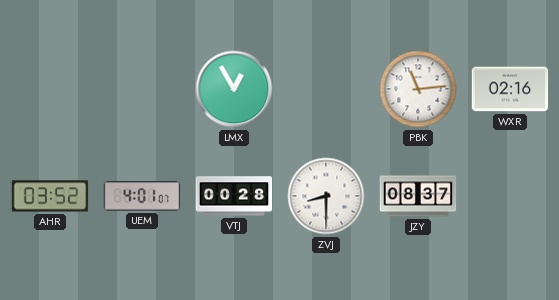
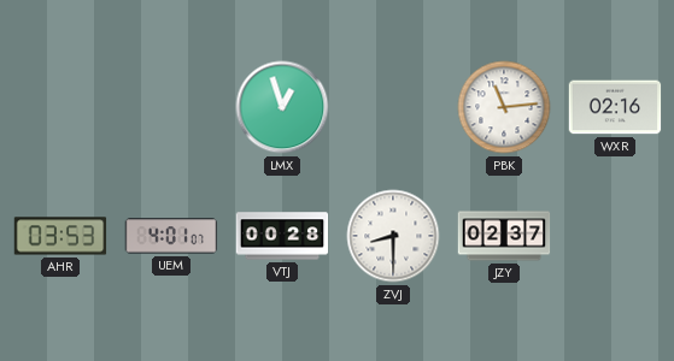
LMX: 12:55 -> 12:57 (282, 107)
AHR: 03:52 -> 03:53 (60, 236)
JZY: 08:37 -> 02:37 (504, 236)
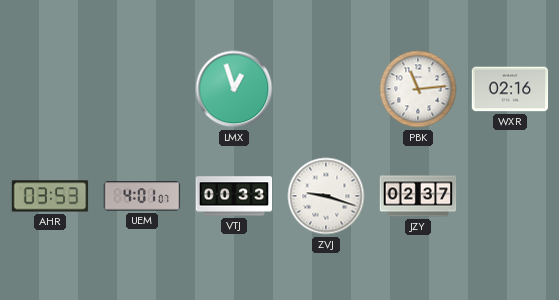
VTJ: 00:28 -> 00:33 (234, 196)
ZVJ: 8:30 -> 9:18 (326, 196)
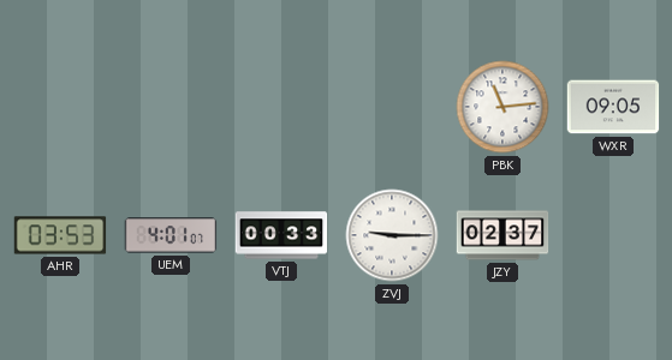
LMX: 12:57 -> none (234, 89)
WXR: 02:16 -> 09:05 (613, 107)
ZVJ: 9:18 -> 9:15 (392, 235)
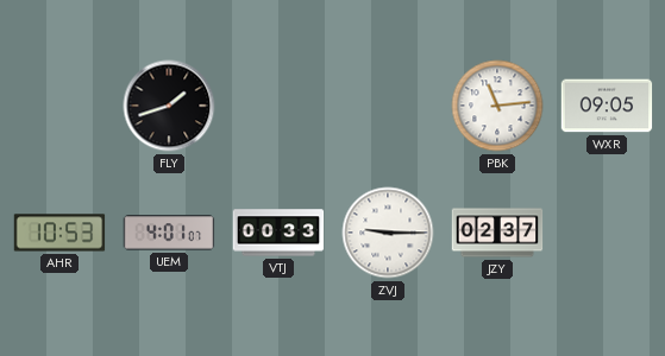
FLY: none -> 1:42 (169, 106)
AHR: 03:53 -> 10:53 (59, 233)
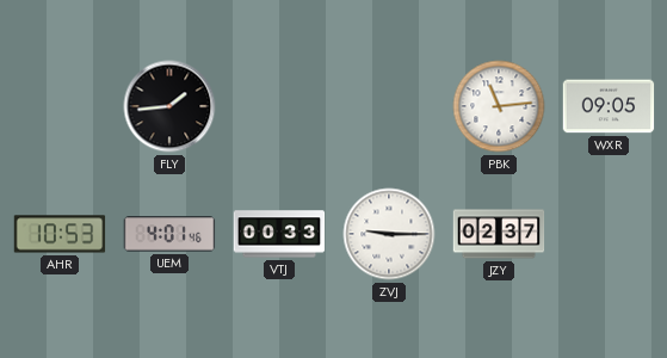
FLY: 1:42 -> 1:44 (169, 106)
UEM: 4:01:07 -> 4:01:46 (169, 234)
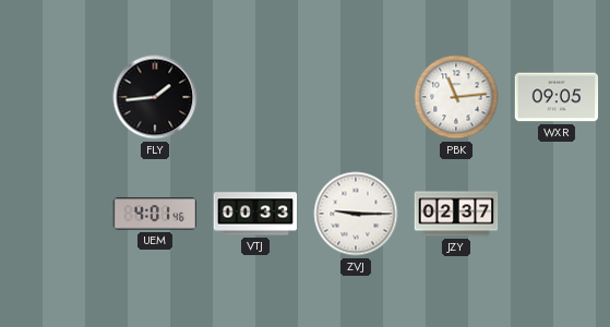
AHR: 10:53 -> none (60, 234)
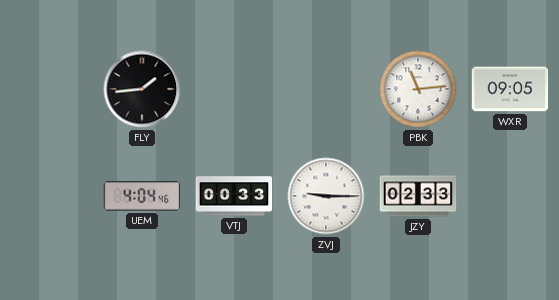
UEM: 4:01 -> 4:04 (142, 196)
JZY: 02:37 -> 02:33 (418, 196)
